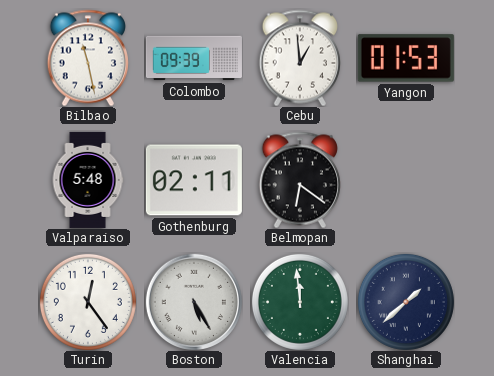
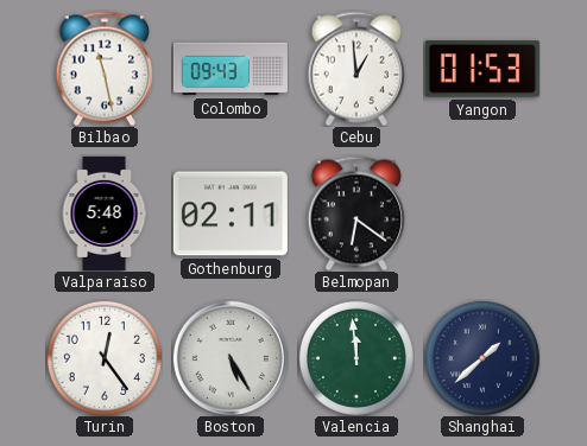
Colombo: 09:39 -> 09:43 (231, 69)
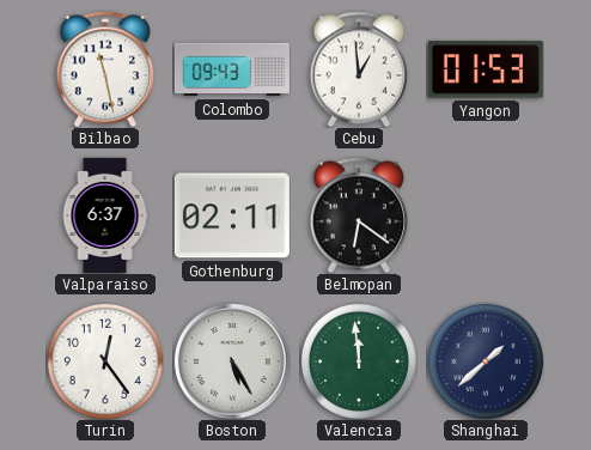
Valparaiso: 5:48 -> 6:37 (105, 215)
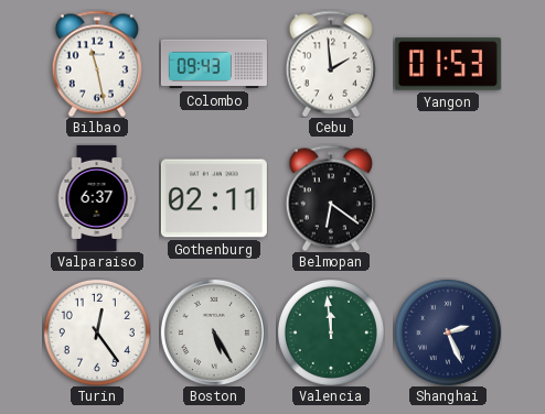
Cebu: 12:59 -> 1:59 (331, 64)
Shanghai: 1:38 -> 2:26 (448, 333)
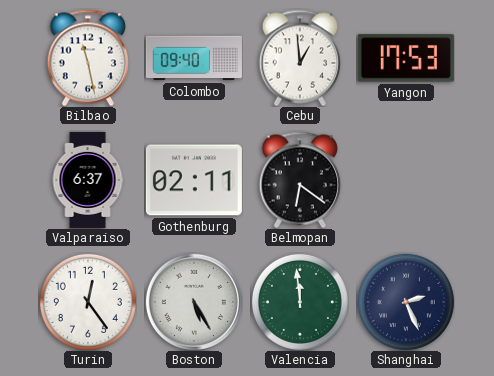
Colombo: 09:43 -> 09:40 (194, 58)
Cebu: 1:59 -> 12:59 (300, 58)
Yangon: 01:53 -> 17:53 (406, 58)
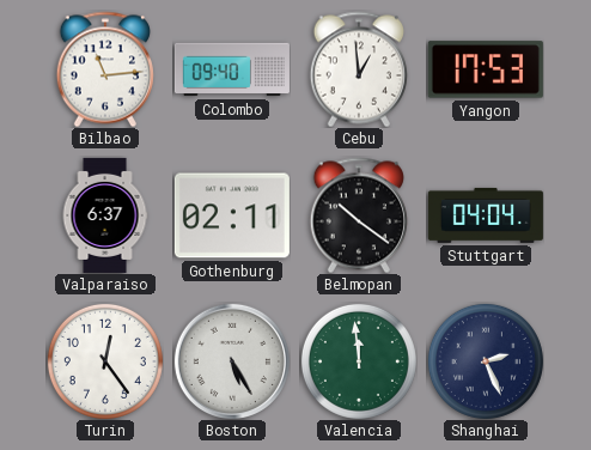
Bilbao: 11:28 -> 11:14 (105, 69)
Belmopan: 6:21 -> 10:21 (359, 215)
Stuttgart: none -> 04:04 (486, 215)
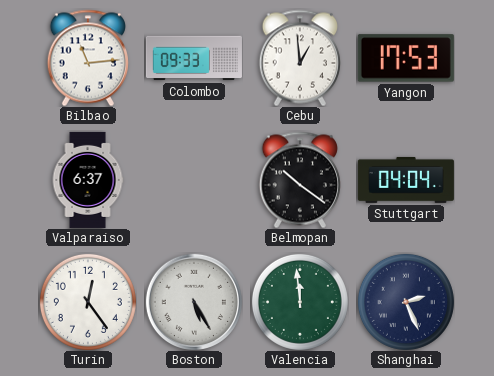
Colombo: 09:40 -> 09:33 (194, 58)
Gothenburg: 02:11 -> none (232, 215)
